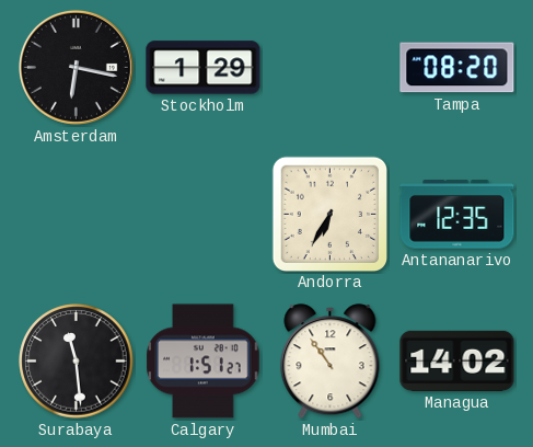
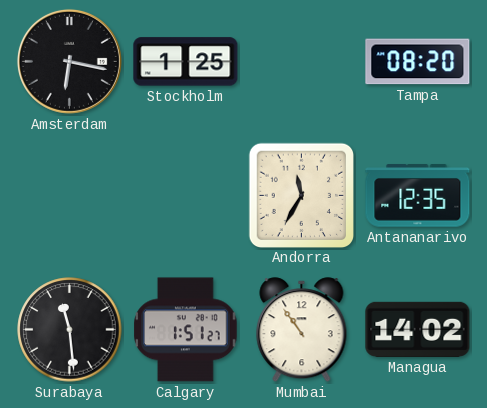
Stockholm: 1:29 -> 1:25 (186, 62)
Andorra: 6:35 -> 11:35 (301, 195)
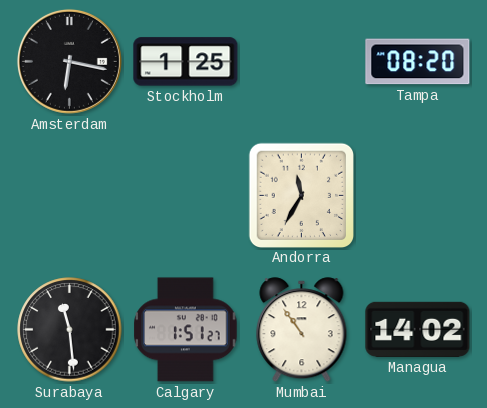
Antananarivo: 12:35 -> none (418, 196)
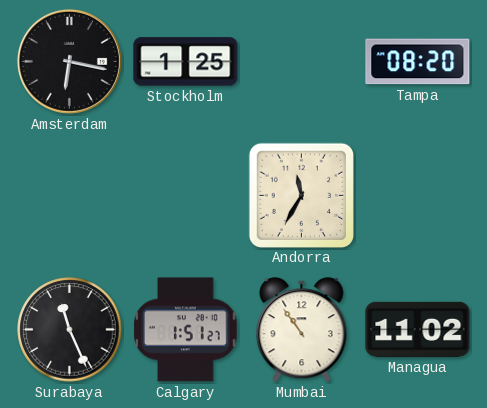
Surabaya: 11:29 -> 11:26 (70, 330)
Managua: 14:02 -> 11:02 (418, 329)
